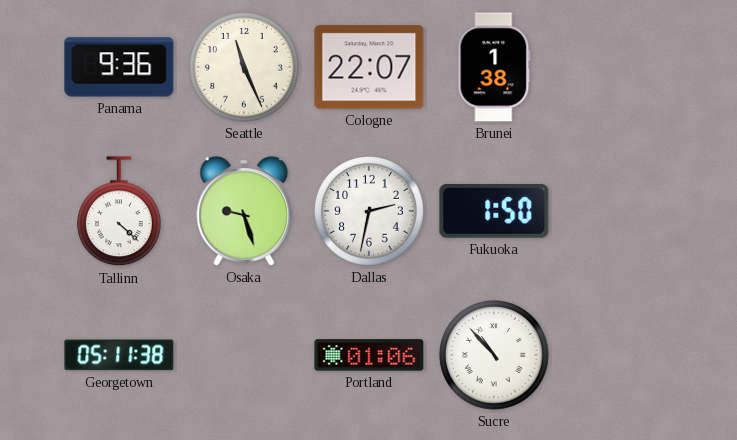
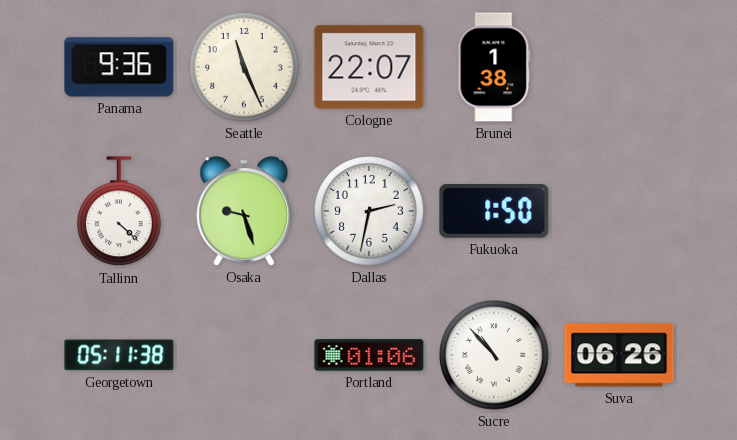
Suva: none -> 06:26 (619, 355)
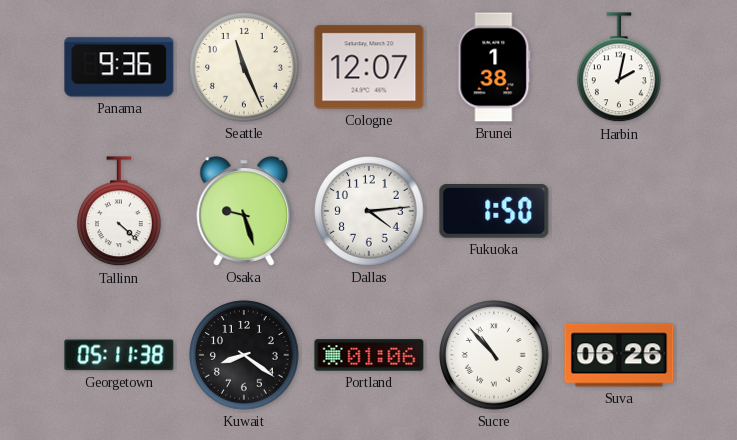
Cologne: 22:07 -> 12:07 (369, 67)
Harbin: none -> 2:02 (620, 68)
Dallas: 2:32 -> 4:14 (369, 211)
Kuwait: none -> 8:21 (244, 355)
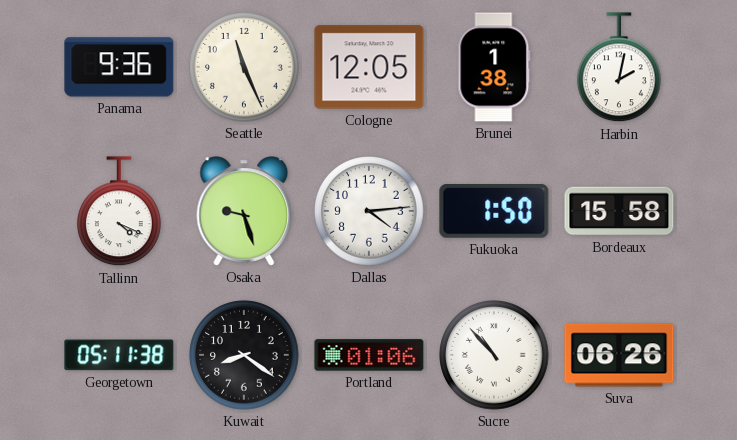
Cologne: 12:07 -> 12:05 (369, 67)
Tallinn: 4:22 -> 4:19 (120, 212)
Bordeaux: none -> 15:58 (619, 211)
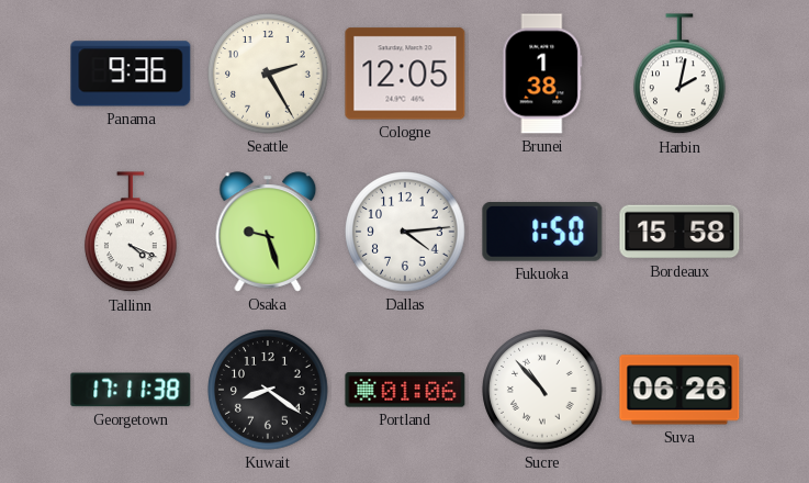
Seattle: 11:26 -> 2:25 (268, 74)
Georgetown: 05:11 -> 17:11 (131, 390)
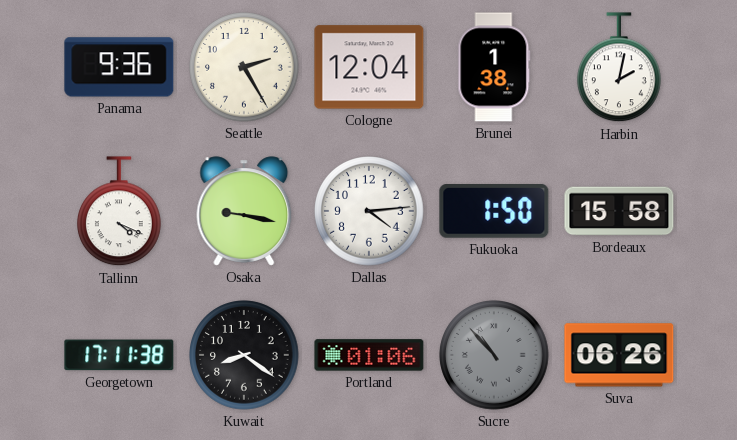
Cologne: 12:05 -> 12:04 (369, 67)
Osaka: 9:27 -> 9:17 (244, 211)
Sucre dial: white -> grey (494, 355)
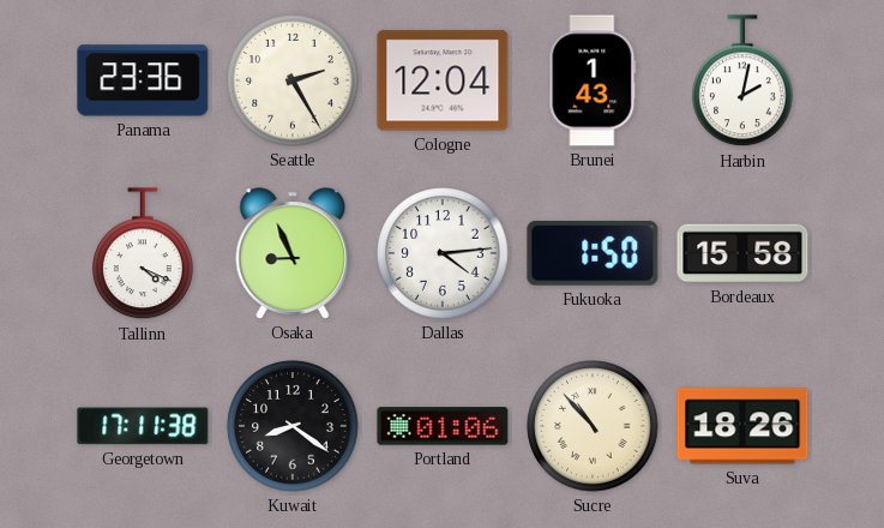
Panama: 9:36 -> 23:36 (143, 80)
Brunei: 1:38 -> 1:43 (593, 80)
Osaka: 9:17 -> 8:56 (293, 253)
Sucre dial: grey -> cream (593, 426)
Suva: 06:26 -> 18:26 (742, 426)
